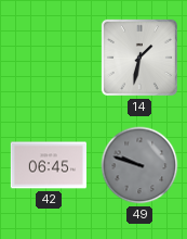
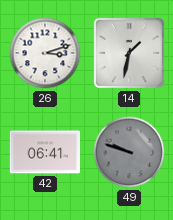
26: none -> 3:12 (45, 53)
42: 06:45 -> 06:41 (44, 152)
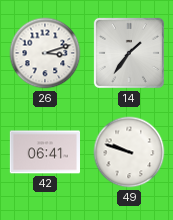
14: 1:32 -> 1:36 (129, 53)
49 dial: grey -> white (129, 152)
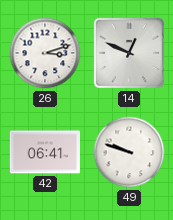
14: 1:36 -> 12:49 (129, 53)
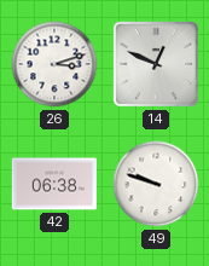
42: 06:41 -> 06:38 (53, 184)
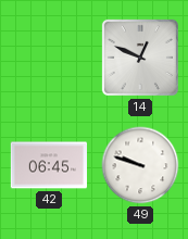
26: 3:12 -> none (54, 64)
42: 06:38 -> 06:45 (48, 165)
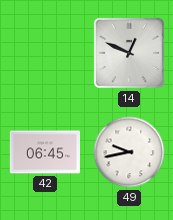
49: 9:48 -> 9:43 (129, 152)
